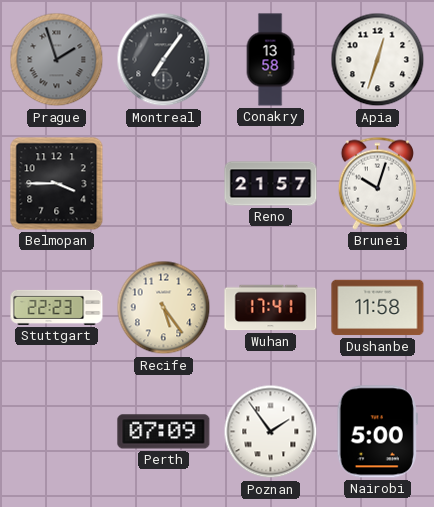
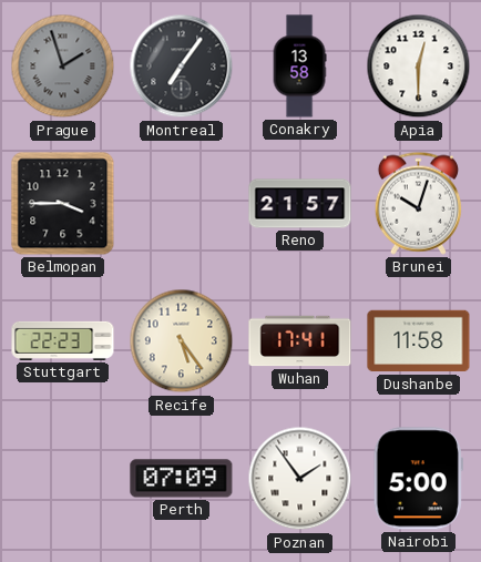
Apia: 12:33 -> 12:30 (419, 67)
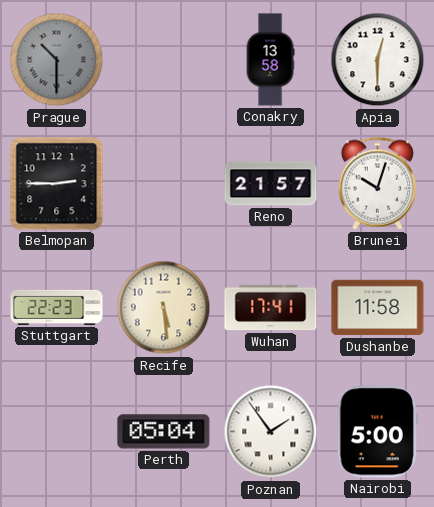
Prague: 1:57 -> 10:30 (57, 60)
Montreal: 7:06 -> none (182, 67)
Belmopan: 3:45 -> 2:45 (57, 184)
Recife: 5:24 -> 5:29 (164, 308)
Perth: 07:09 -> 05:04 (164, 432)
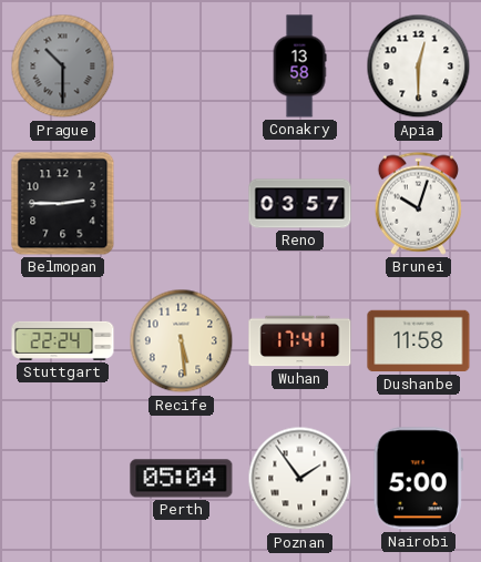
Reno: 21:57 -> 03:57 (300, 204)
Stuttgart: 22:23 -> 22:24 (63, 340)
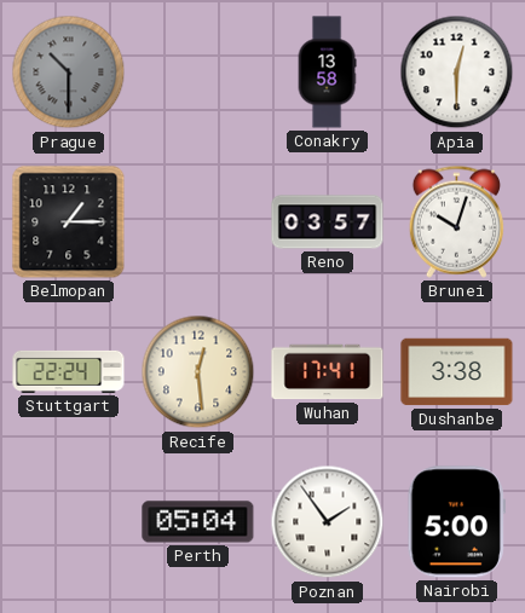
Belmopan: 2:45 -> 1:15 (69, 222)
Recife: 5:29 -> 12:29 (198, 372)
Dushanbe: 11:58 -> 3:38 (457, 372)
